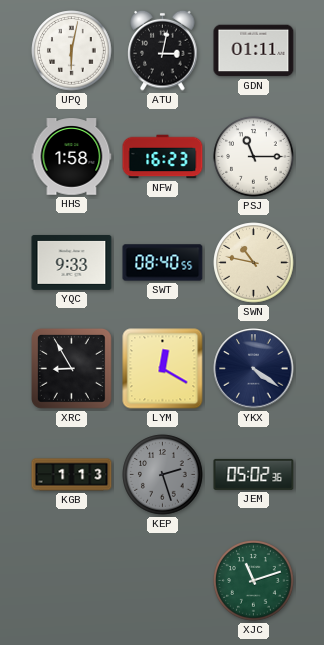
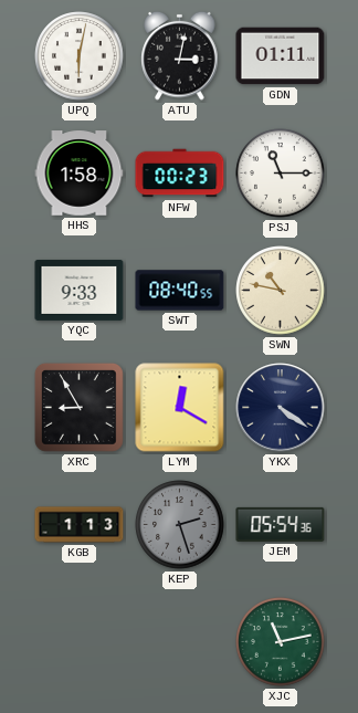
NFW: 16:23 -> 00:23 (180, 174)
JEM: 05:02 -> 05:54 (281, 524)
XJC: 11:12 -> 11:13 (281, 642)
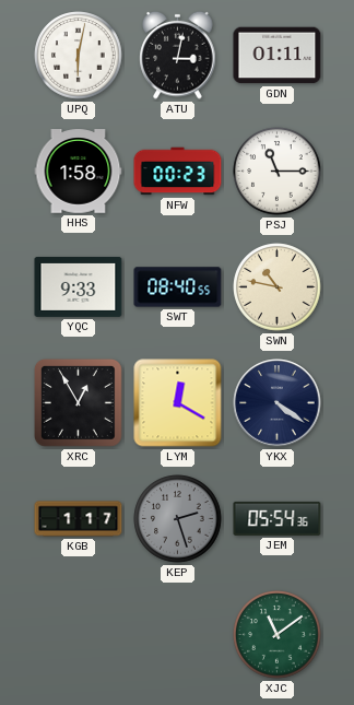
XRC: 8:55 -> 12:55 (79, 403)
KGB: 1:13 -> 1:17 (79, 519)
XJC: 11:13 -> 11:09 (278, 635)
